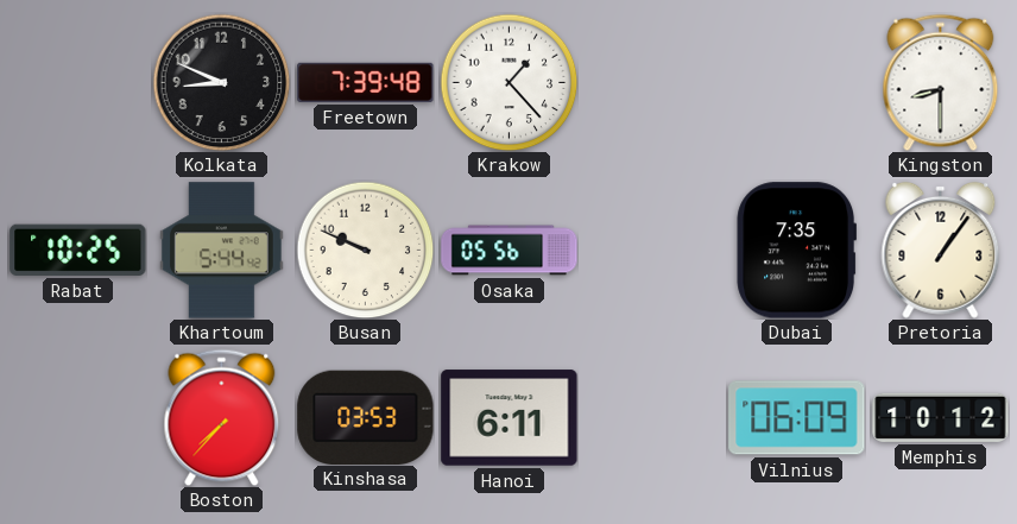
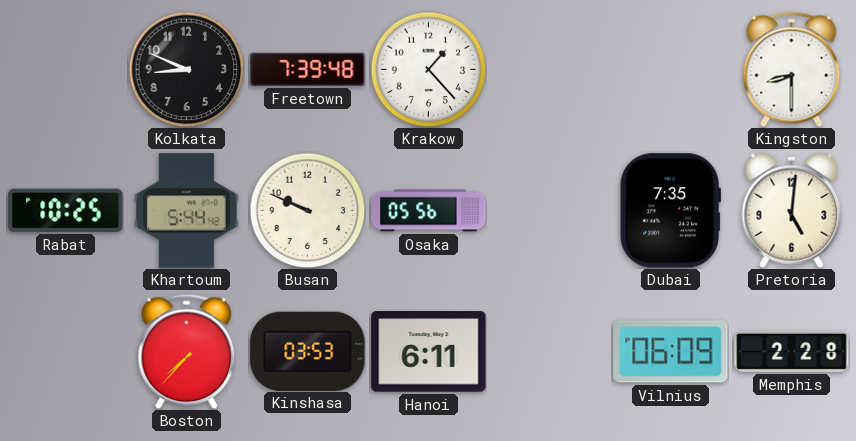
Pretoria: 1:06 -> 5:01 (792, 210)
Memphis: 10:12 -> 2:28 (792, 351)
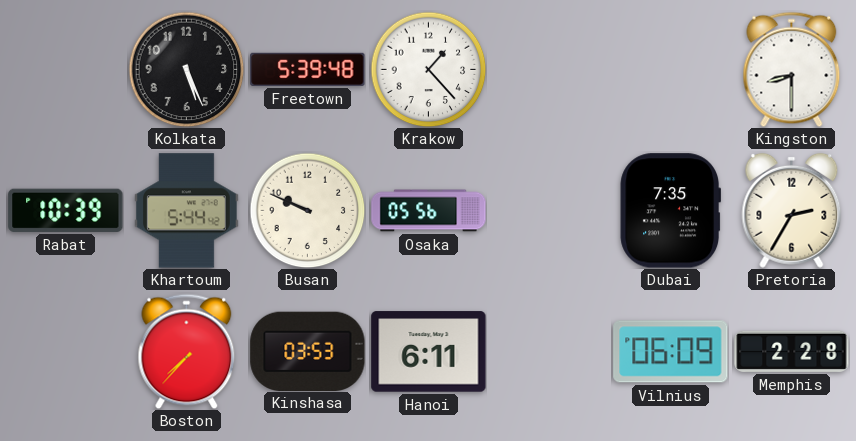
Kolkata: 8:49 -> 5:26 (186, 69)
Freetown: 7:39 -> 5:39 (308, 69)
Rabat: 10:25 -> 10:39 (66, 210)
Pretoria: 5:01 -> 2:35 (792, 210)
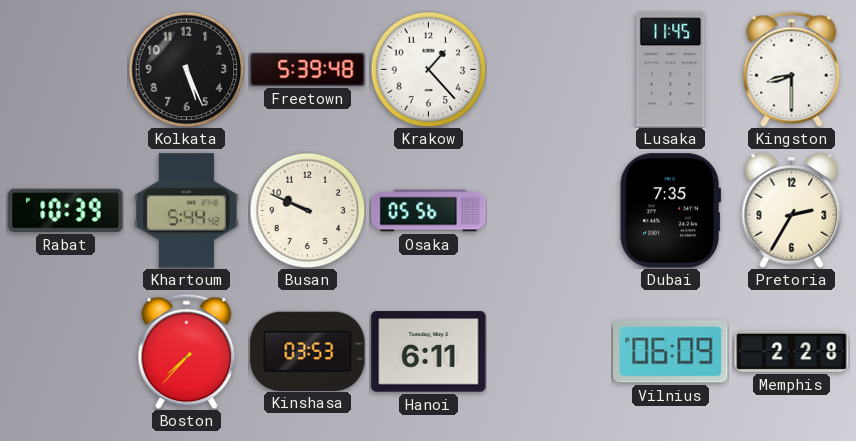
Lusaka: none -> 11:45 (671, 70)
